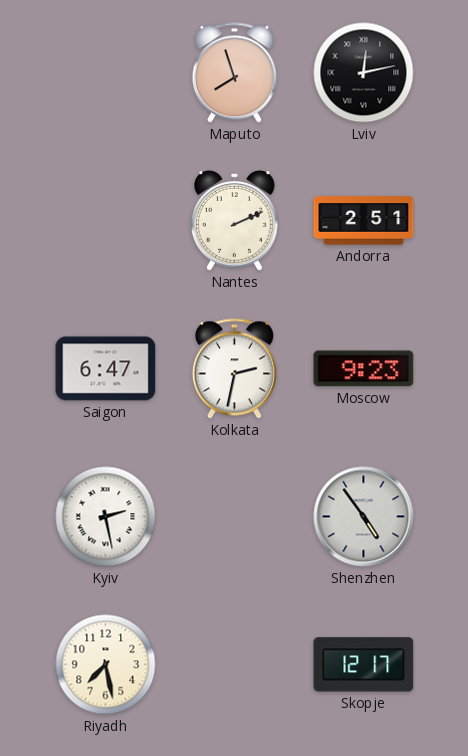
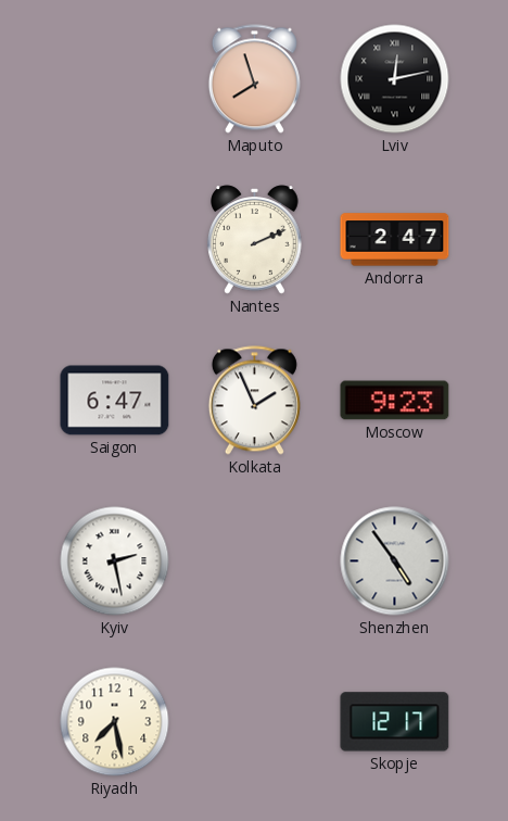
Andorra: 2:51 -> 2:47 (395, 240)
Kolkata: 2:32 -> 1:56 (254, 401)
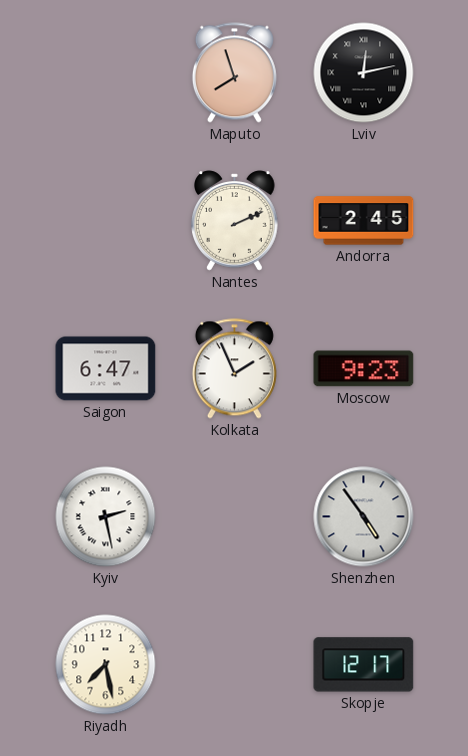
Andorra: 2:47 -> 2:45 (364, 221)
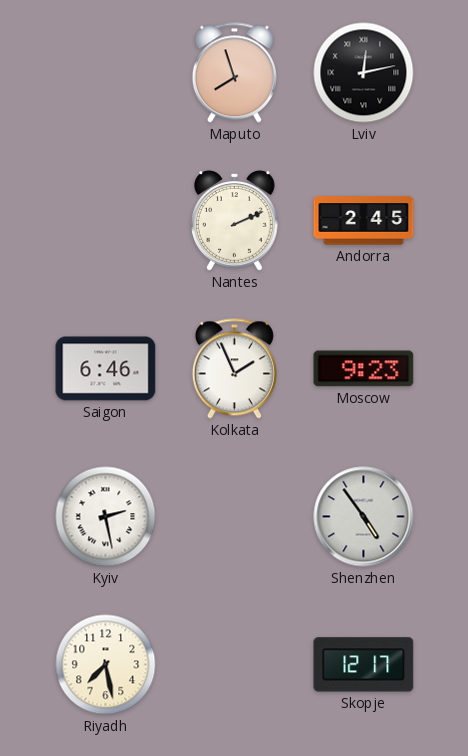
Saigon: 6:47 -> 6:46 (106, 369)
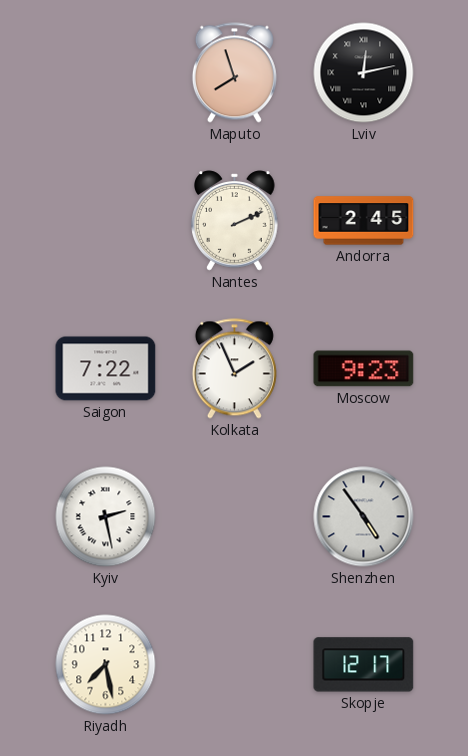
Saigon: 6:46 -> 7:22 (106, 369)
